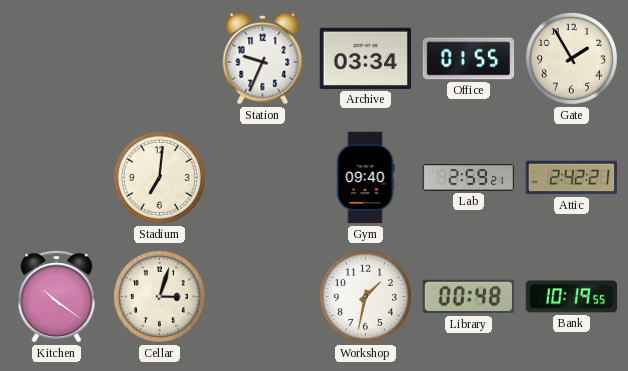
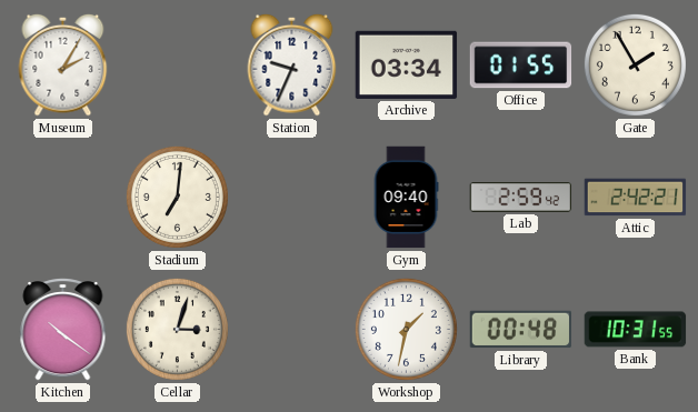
Museum: none -> 2:05 (63, 64)
Lab: 2:59:21 -> 2:59:42 (521, 198)
Bank: 10:19 -> 10:31 (636, 330)
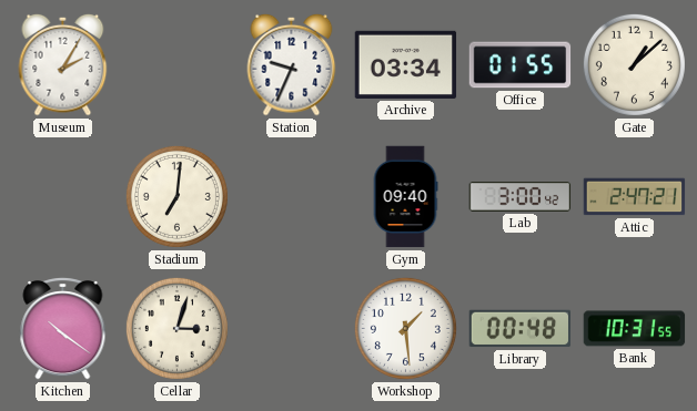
Gate: 1:55 -> 1:08 (634, 64)
Lab: 2:59 -> 3:00 (521, 197)
Attic: 2:42 -> 2:47 (635, 197)
Workshop: 1:32 -> 1:29 (405, 328)
